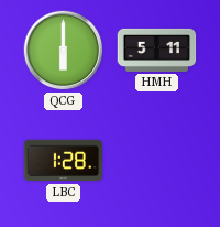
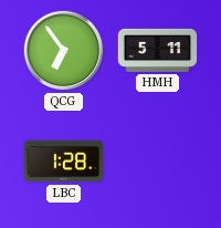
QCG: 6:00 -> 6:54 (64, 51)
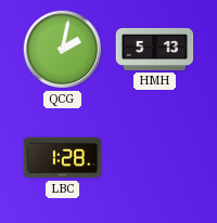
QCG: 6:54 -> 2:02 (63, 50)
HMH: 5:11 -> 5:13 (155, 49)
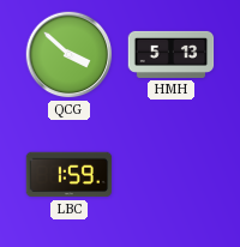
QCG: 2:02 -> 3:52 (70, 55)
LBC: 1:28 -> 1:59 (70, 175)
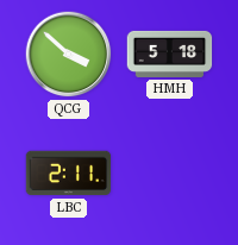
HMH: 5:13 -> 5:18 (170, 54)
LBC: 1:59 -> 2:11 (69, 174)
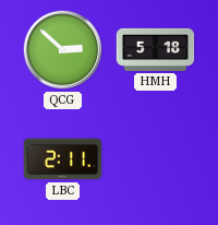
QCG: 3:52 -> 2:52 (63, 50)
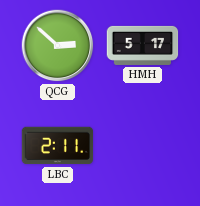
HMH: 5:18 -> 5:17 (143, 45)
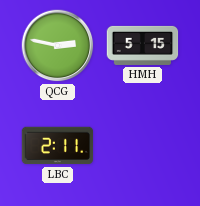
QCG: 2:52 -> 2:47 (58, 46)
HMH: 5:17 -> 5:15 (143, 45)
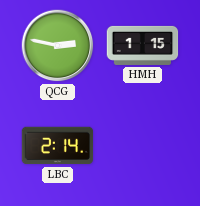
HMH: 5:15 -> 1:15 (143, 45)
LBC: 2:11 -> 2:14 (58, 146)
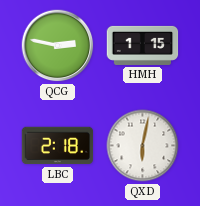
LBC: 2:14 -> 2:18 (58, 146)
QXD: none -> 6:02 (143, 146)
